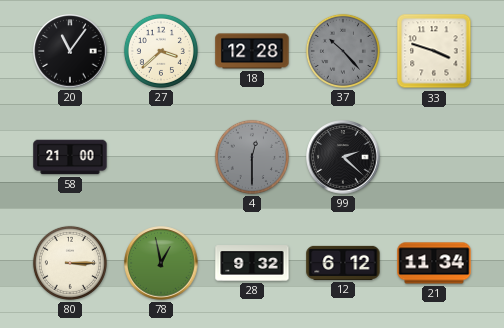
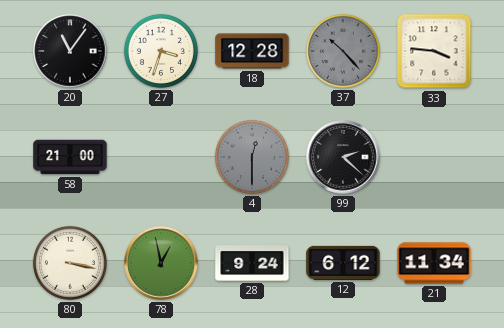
27: 3:38 -> 3:33 (161, 51)
33: 3:48 -> 3:46 (434, 51)
80: 3:15 -> 3:17 (70, 263)
28: 9:32 -> 9:24 (252, 263)
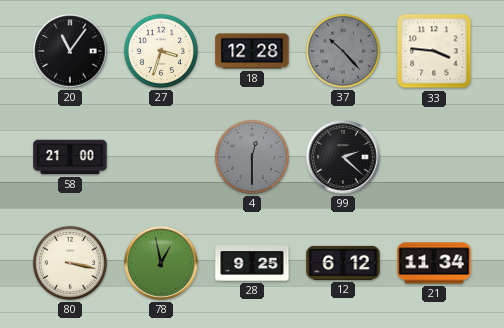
28: 9:24 -> 9:25 (252, 263)
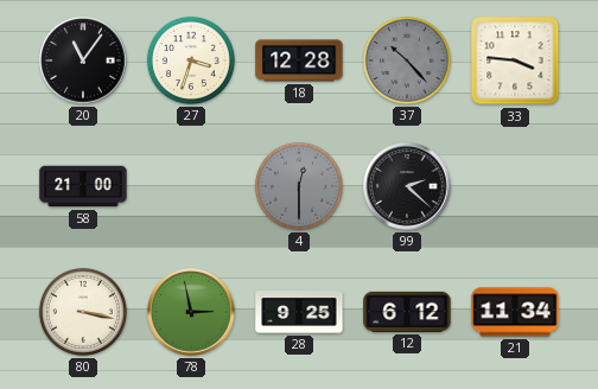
78: 12:58 -> 2:58 (191, 312)
